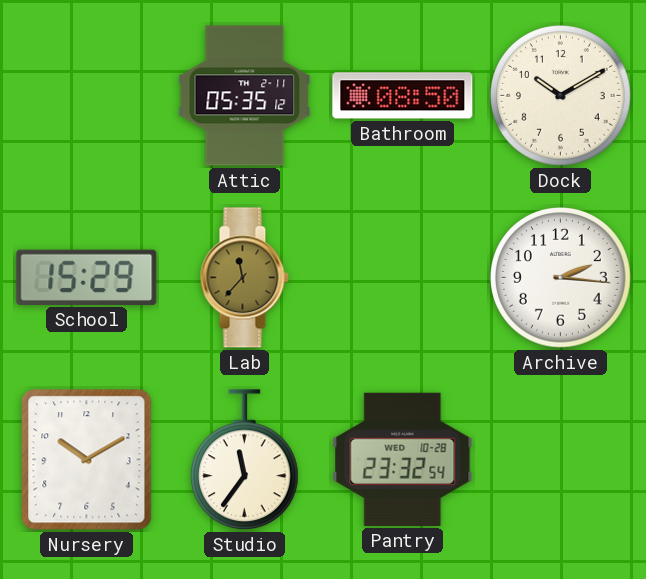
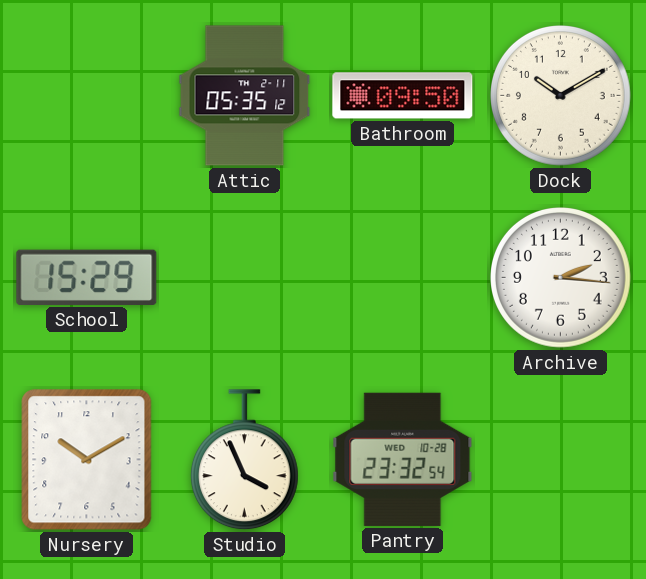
Bathroom: 08:50 -> 09:50 (403, 96)
Lab: 11:37 -> none (244, 278)
Studio: 11:36 -> 3:56 (244, 460)
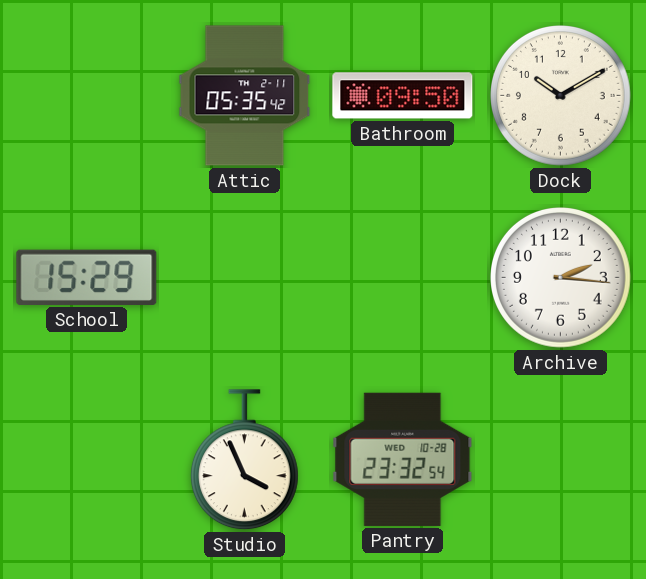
Attic: 05:35:12 -> 05:35:42 (245, 96)
Nursery: 10:10 -> none (87, 460)
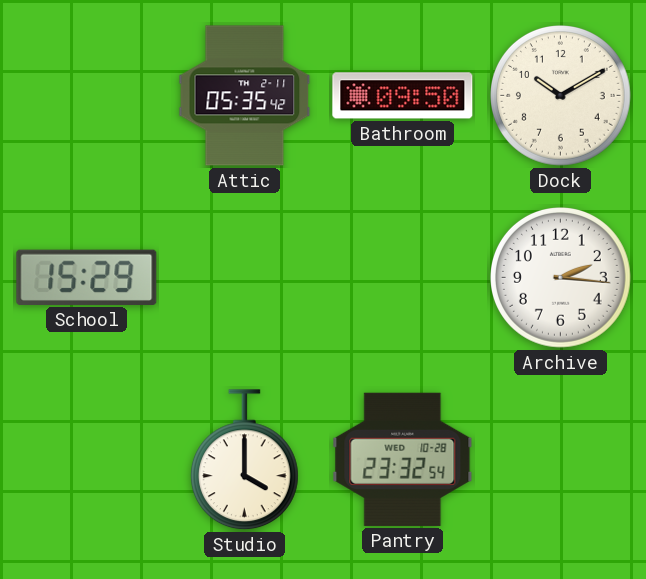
Studio: 3:56 -> 4:00 (244, 460)
